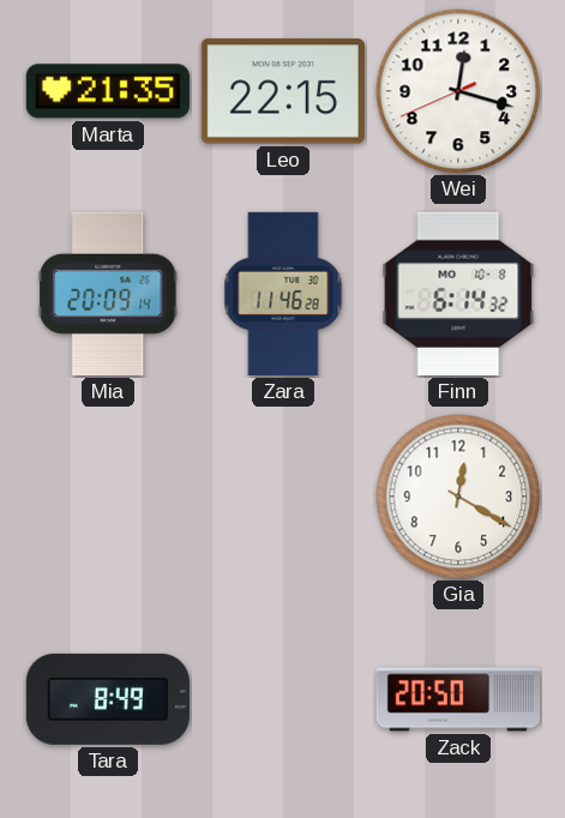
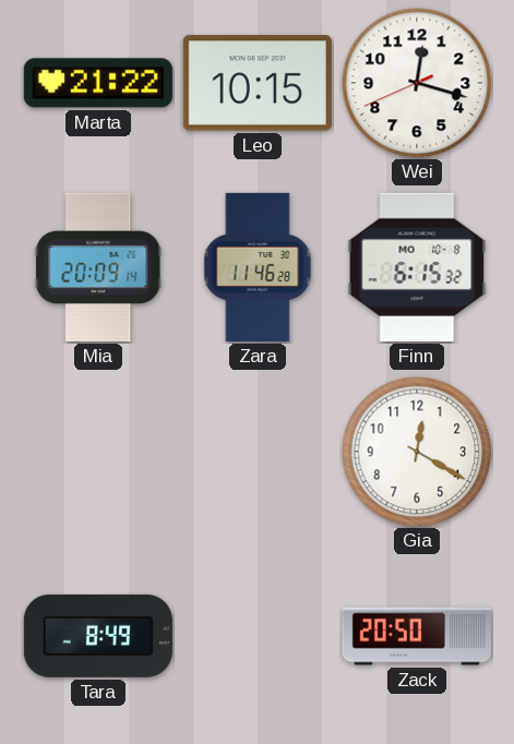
Marta: 21:35 -> 21:22 (98, 83)
Leo: 22:15 -> 10:15 (258, 83)
Finn: 6:14 -> 6:15 (417, 267)
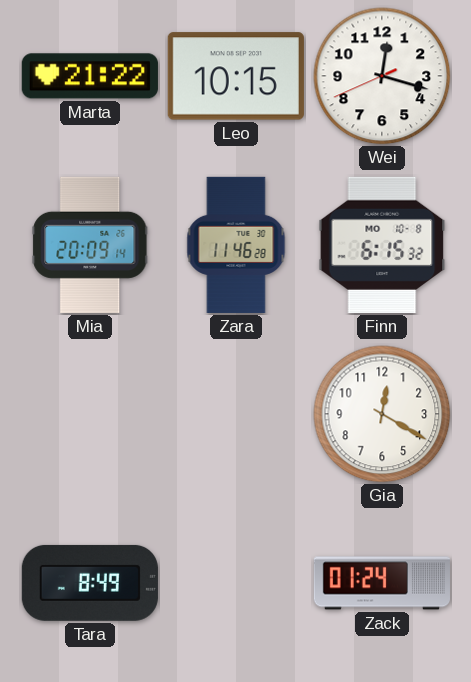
Zack: 20:50 -> 01:24 (381, 583)
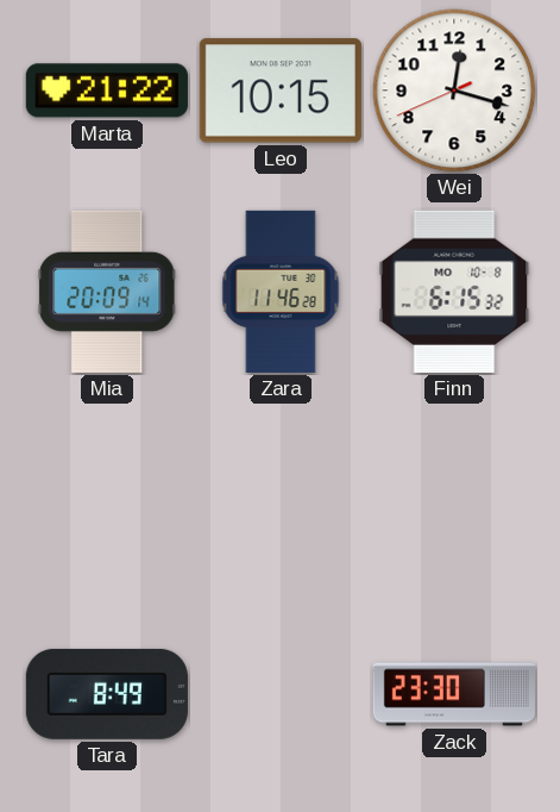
Gia: 12:20 -> none (382, 414)
Zack: 01:24 -> 23:30 (453, 694)
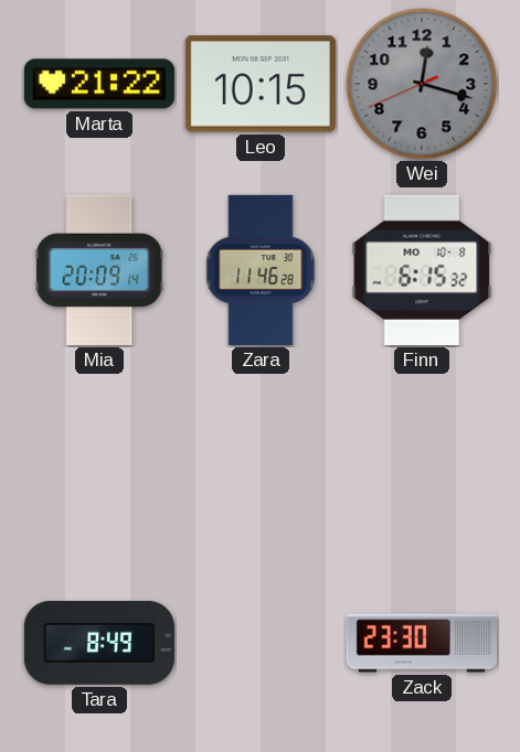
Wei dial: white -> grey (422, 84)
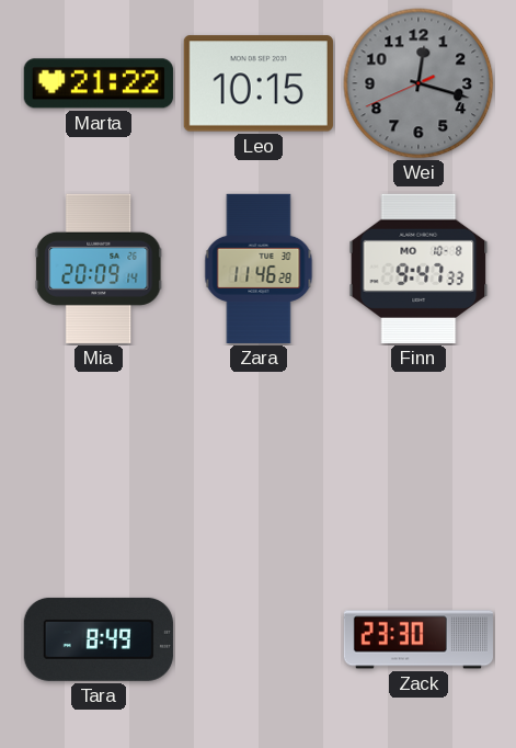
Finn: 6:15 -> 9:47 (418, 269)
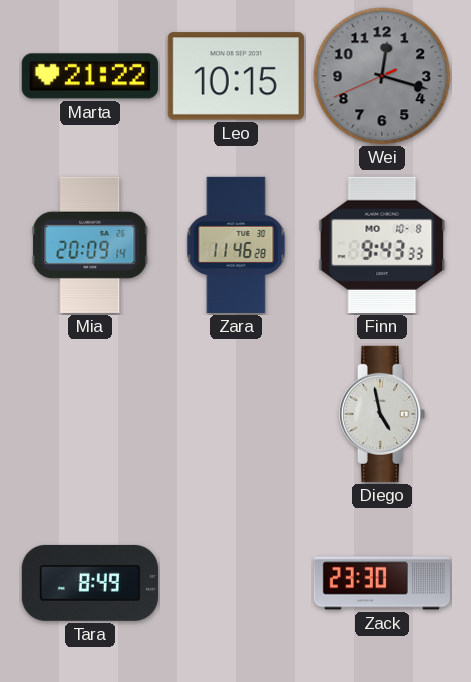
Finn: 9:47 -> 9:43 (382, 245)
Diego: none -> 4:58 (382, 414)
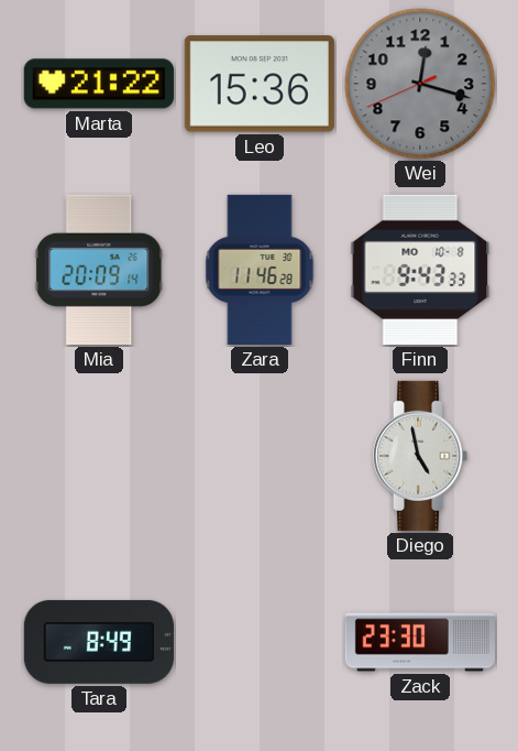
Leo: 10:15 -> 15:36 (260, 84)
